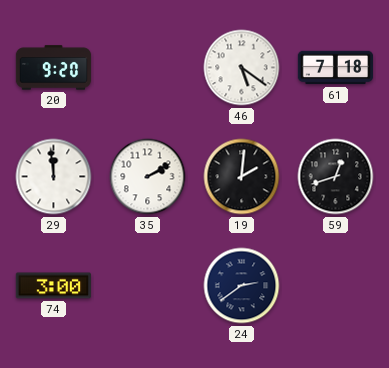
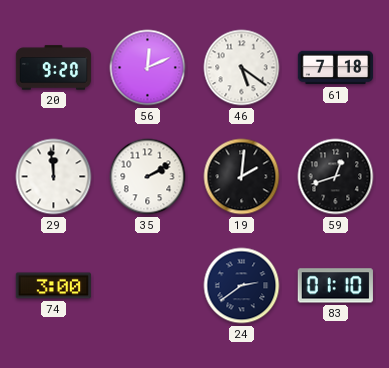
56: none -> 12:11 (148, 68)
83: none -> 01:10 (335, 286)
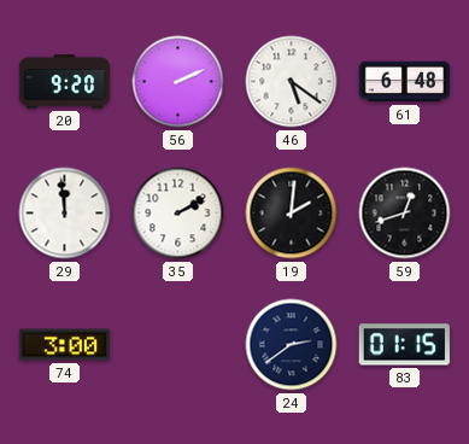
56: 12:11 -> 2:11 (178, 82)
61: 7:18 -> 6:48 (405, 82)
83: 01:10 -> 01:15 (404, 345)
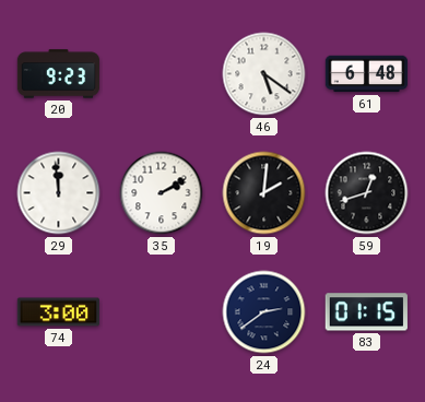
20: 9:20 -> 9:23 (59, 74)
56: 2:11 -> none (178, 82)
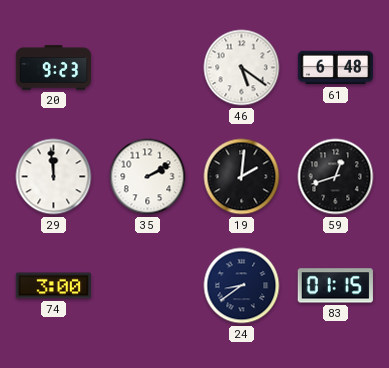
24: 2:39 -> 8:39 (242, 286)
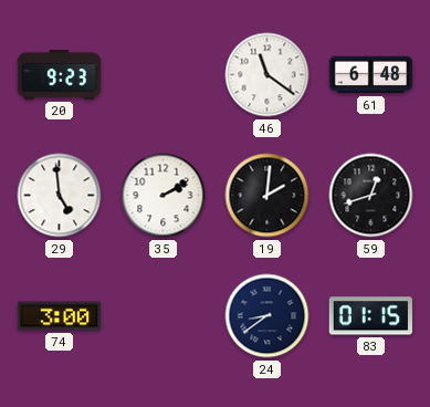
46: 5:21 -> 11:21 (268, 75)
29: 11:59 -> 4:59 (60, 196)
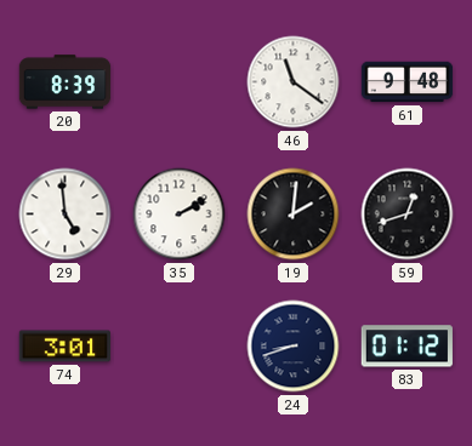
20: 9:23 -> 8:39 (66, 82)
61: 6:48 -> 9:48 (408, 82)
74: 3:00 -> 3:01 (64, 347)
24: 8:39 -> 8:42 (294, 347)
83: 01:15 -> 01:12 (406, 347)
